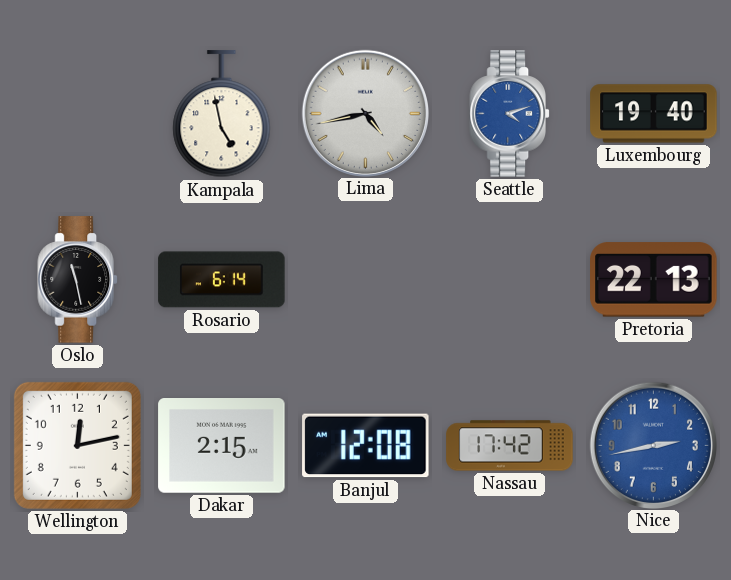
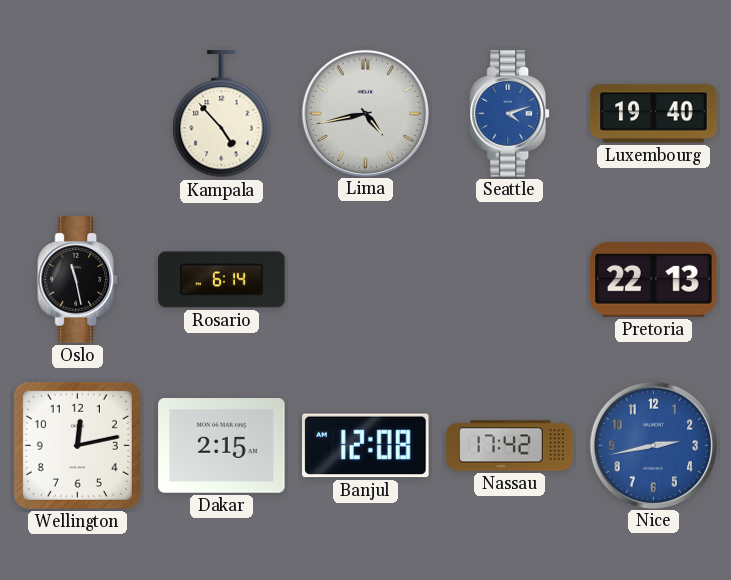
Kampala: 4:58 -> 4:53 (222, 114)
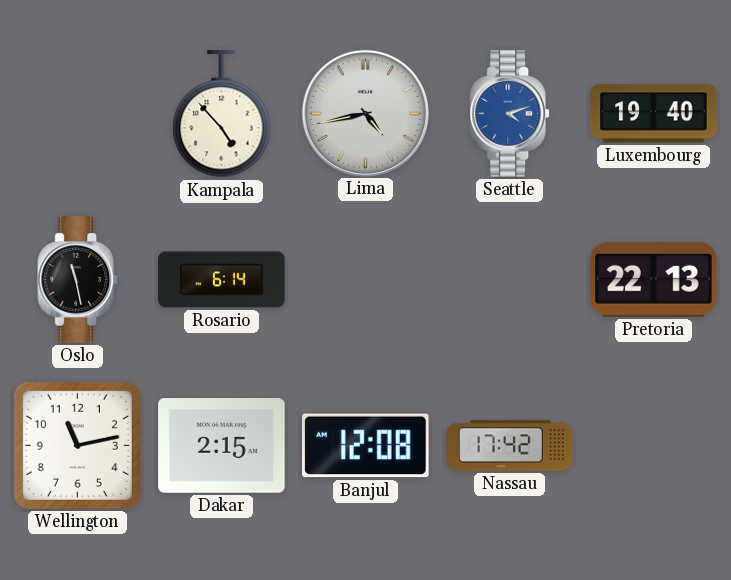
Wellington: 12:13 -> 11:13 (77, 445)
Nice: 2:43 -> none (653, 445)
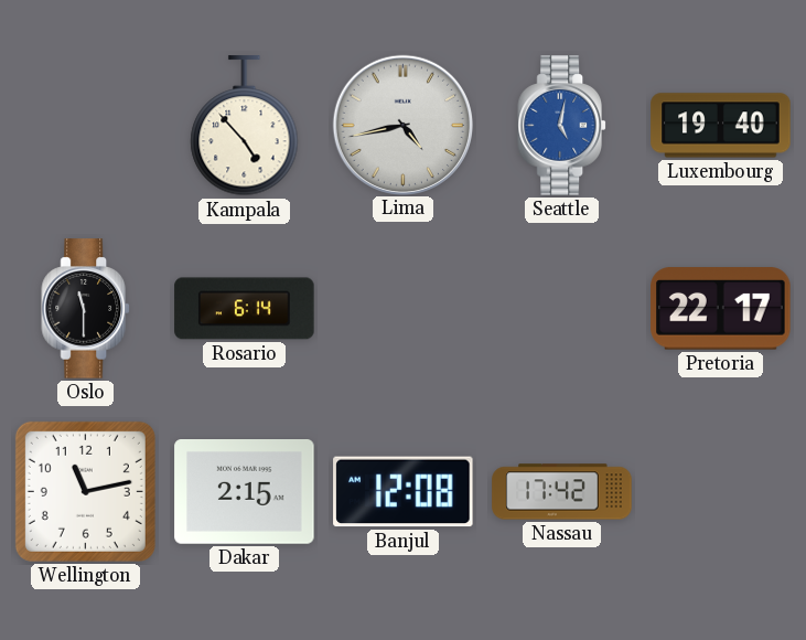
Seattle: 4:12 -> 5:02 (561, 126)
Oslo: 11:28 -> 11:30 (85, 309)
Pretoria: 22:13 -> 22:17 (721, 309)
